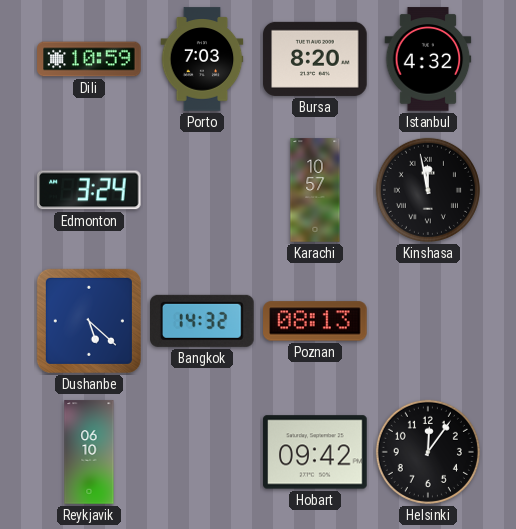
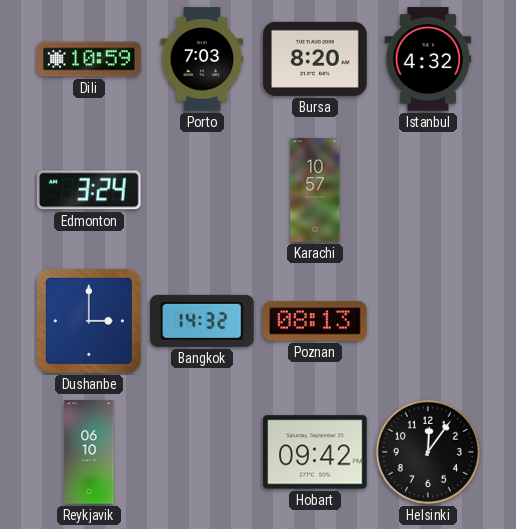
Kinshasa: 11:58 -> none (428, 190)
Dushanbe: 5:22 -> 3:00 (89, 321)
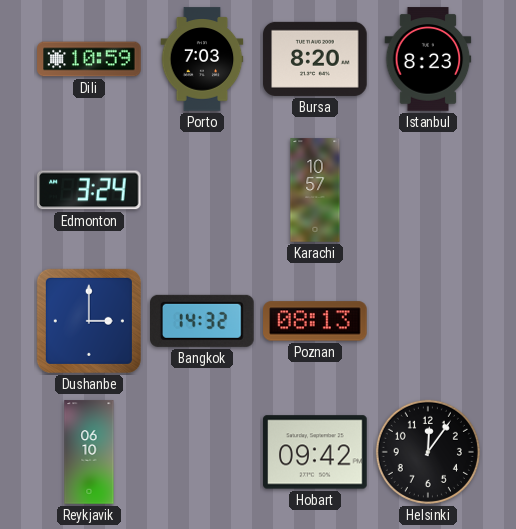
Istanbul: 4:32 -> 8:23 (428, 59)
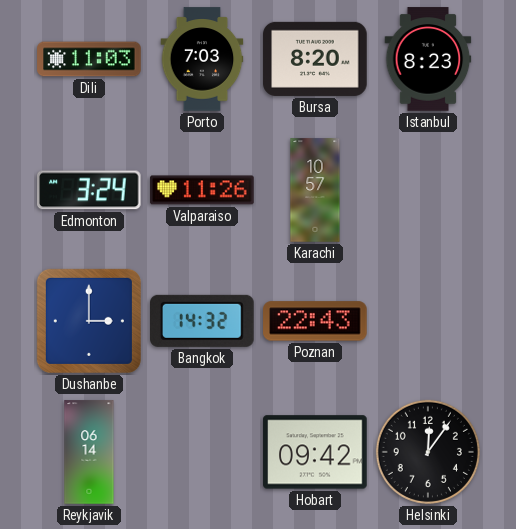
Dili: 10:59 -> 11:03 (89, 59)
Valparaiso: none -> 11:26 (202, 190)
Poznan: 08:13 -> 22:43 (315, 321)
Reykjavik: 06:10 -> 06:14 (89, 452)
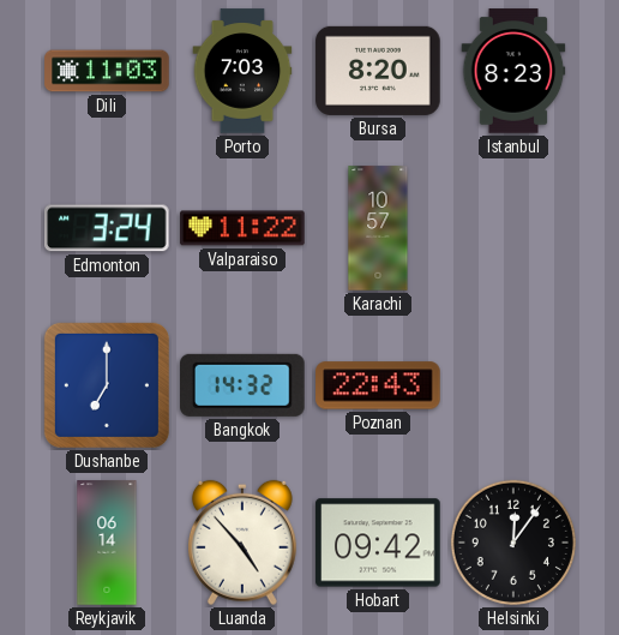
Valparaiso: 11:26 -> 11:22 (242, 228)
Dushanbe: 3:00 -> 7:00 (107, 385)
Luanda: none -> 4:53 (242, 543)
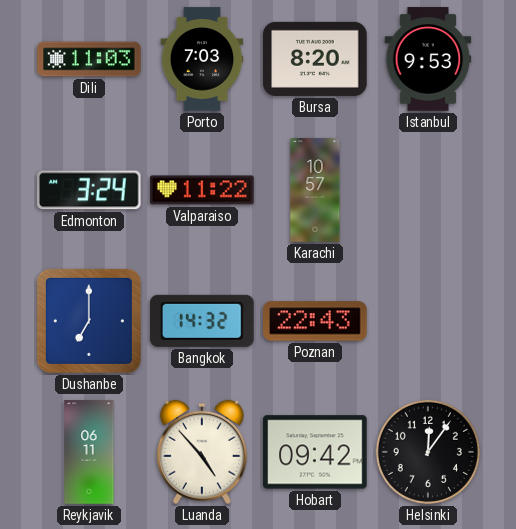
Istanbul: 8:23 -> 9:53 (428, 59)
Reykjavik: 06:14 -> 06:11 (89, 452)
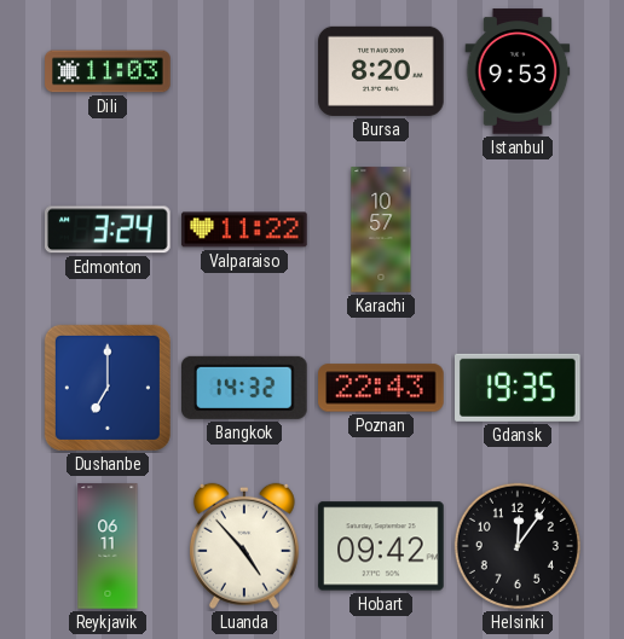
Porto: 7:03 -> none (202, 59)
Gdansk: none -> 19:35 (518, 388)
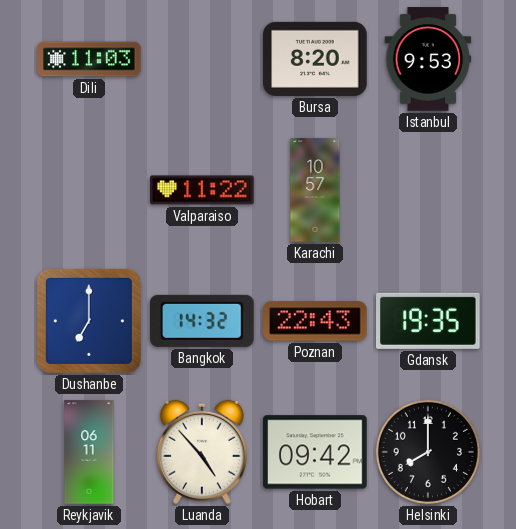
Edmonton: 3:24 -> none (109, 230)
Helsinki: 12:06 -> 8:00 (428, 452)
